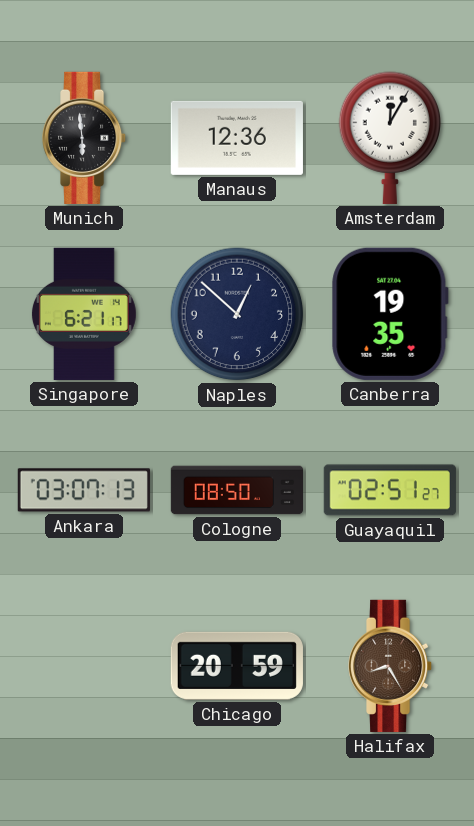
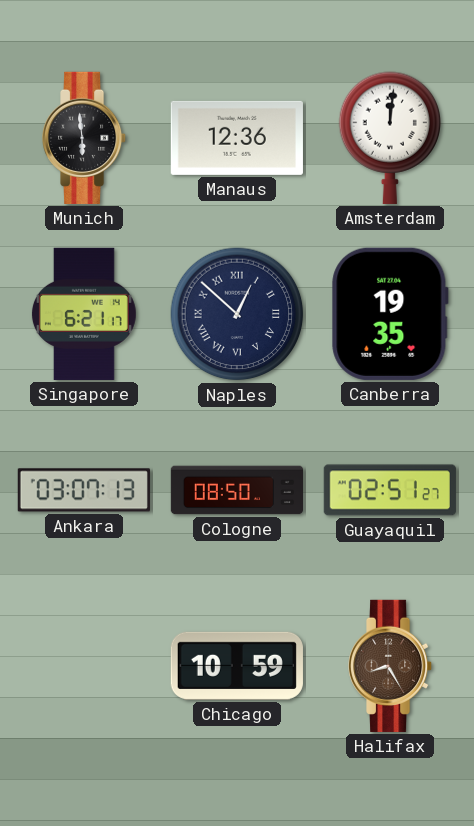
Amsterdam: 12:05 -> 12:01 (390, 138)
Naples numerals: Arabic -> Roman (237, 314)
Chicago: 20:59 -> 10:59 (237, 666)
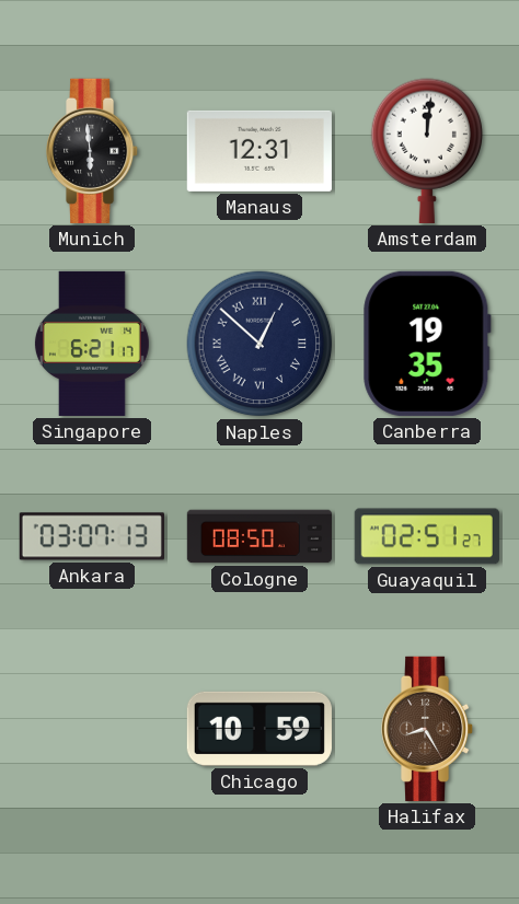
Manaus: 12:36 -> 12:31 (259, 151)
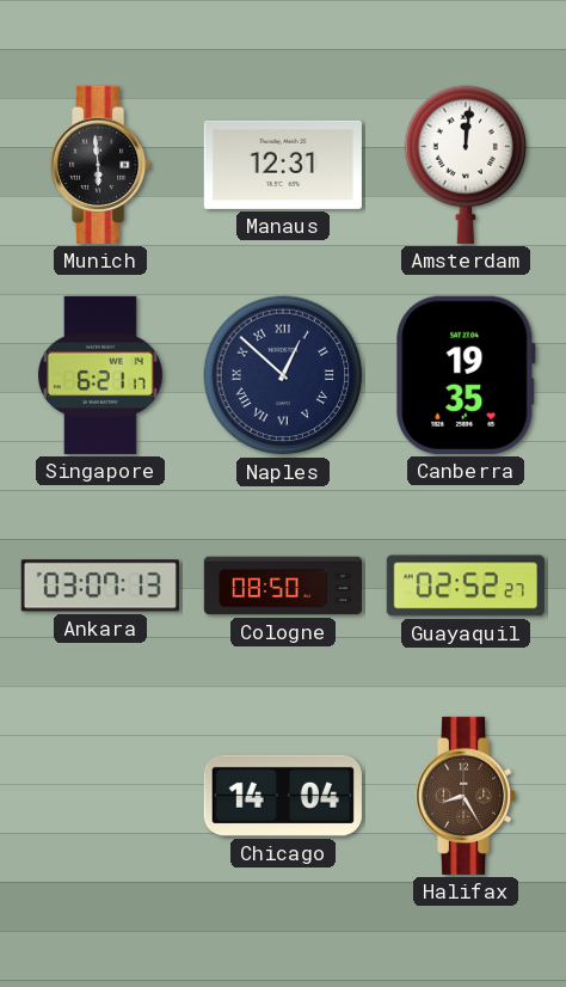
Guayaquil: 02:51 -> 02:52 (466, 586)
Chicago: 10:59 -> 14:04 (283, 796)
